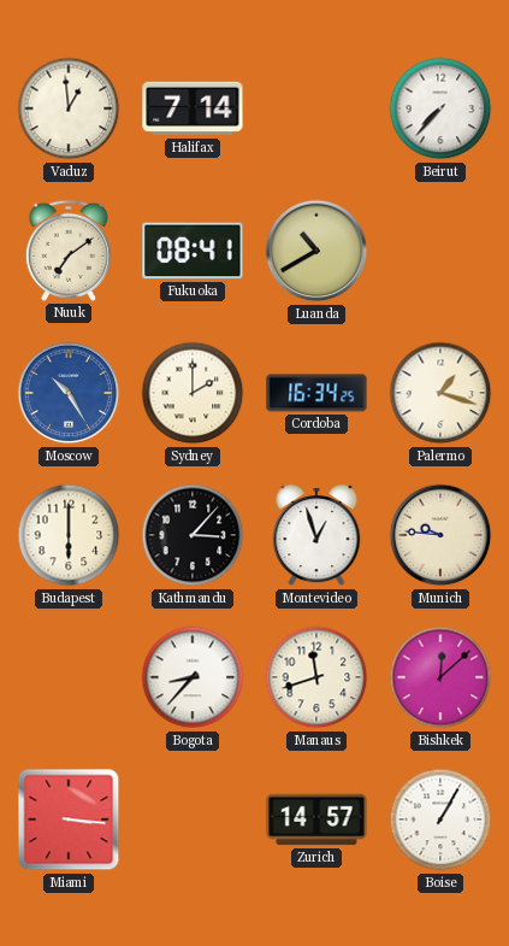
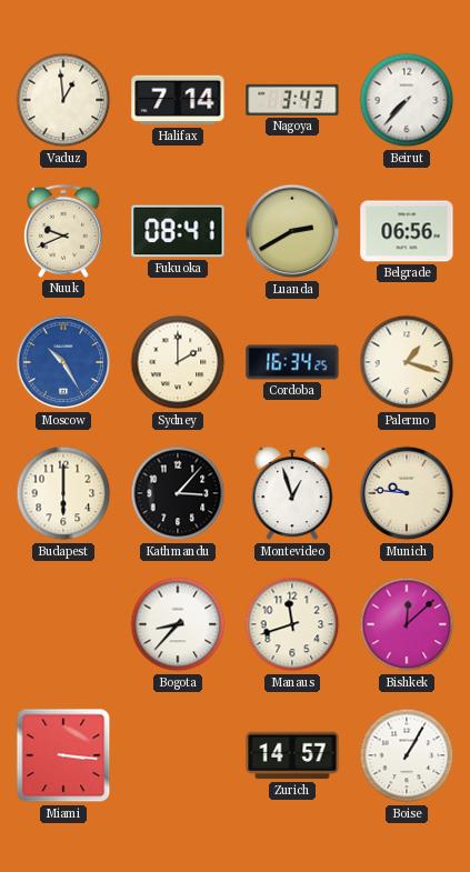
Nagoya: none -> 3:43 (292, 100)
Nuuk: 7:09 -> 9:41 (63, 231)
Luanda: 10:40 -> 2:40 (292, 231)
Belgrade: none -> 06:56 (407, 231)
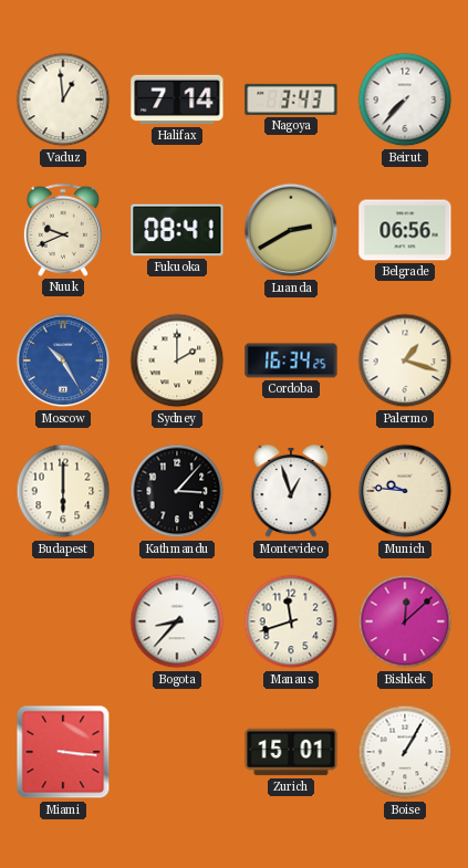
Zurich: 14:57 -> 15:01 (291, 752)
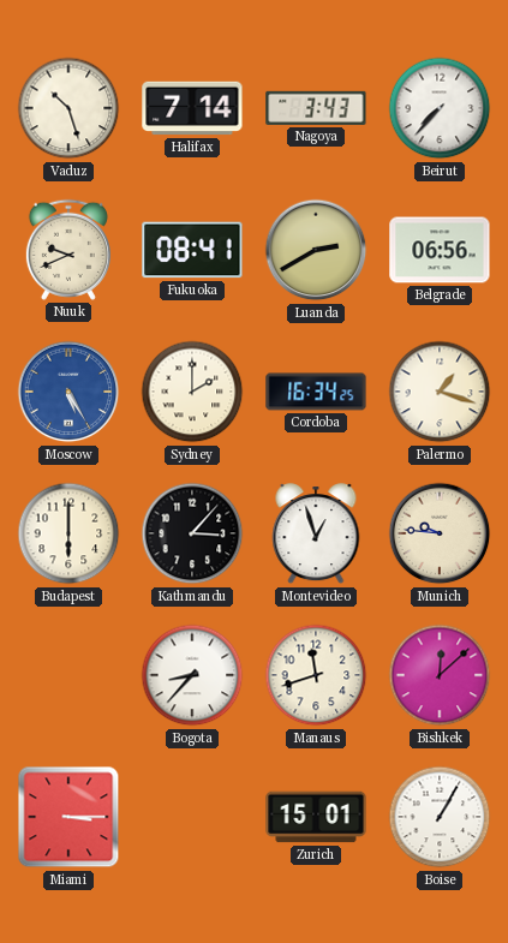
Vaduz: 12:59 -> 10:27 (68, 108)
Moscow: 10:25 -> 5:25 (68, 392)
Miami: 3:16 -> 3:15 (68, 817)
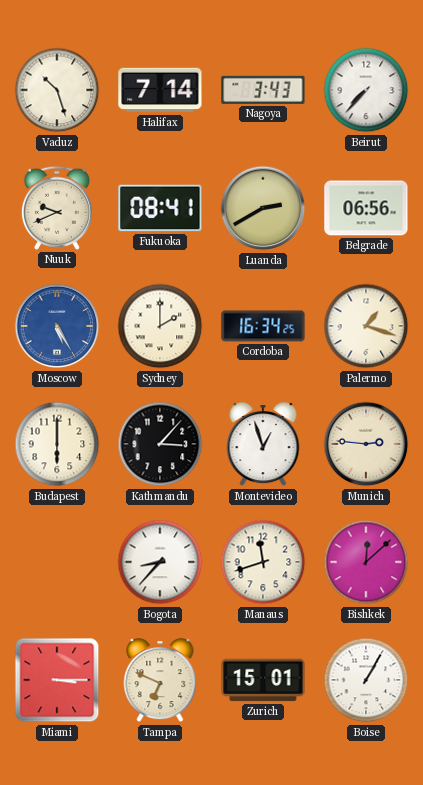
Munich: 9:46 -> 2:46 (366, 444)
Tampa: none -> 6:49 (160, 681)
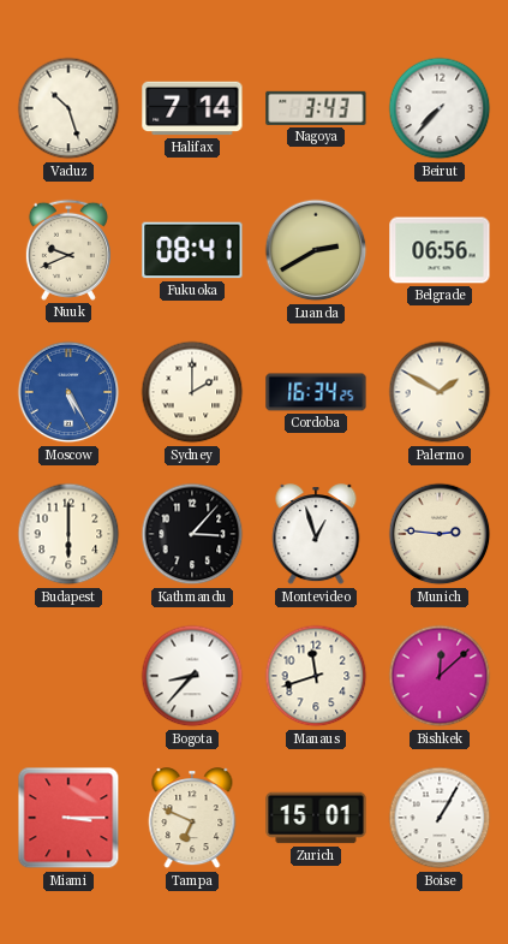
Palermo: 1:18 -> 1:50 (440, 392)
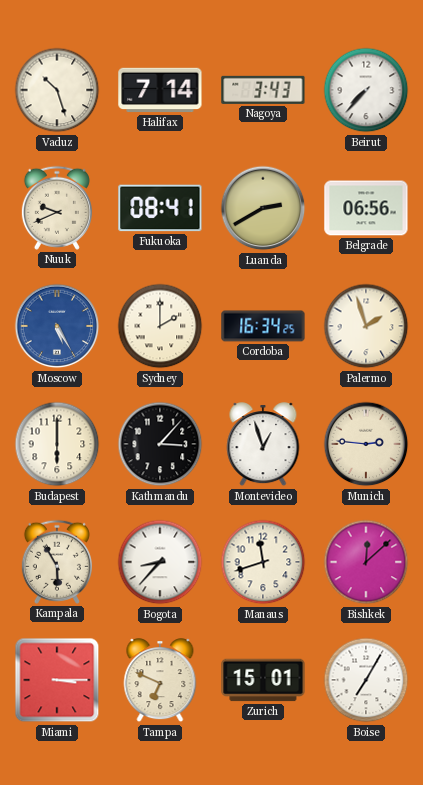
Palermo: 1:50 -> 1:57 (366, 326)
Kampala: none -> 5:55 (57, 562)
Boise: 1:05 -> 7:05 (366, 680)
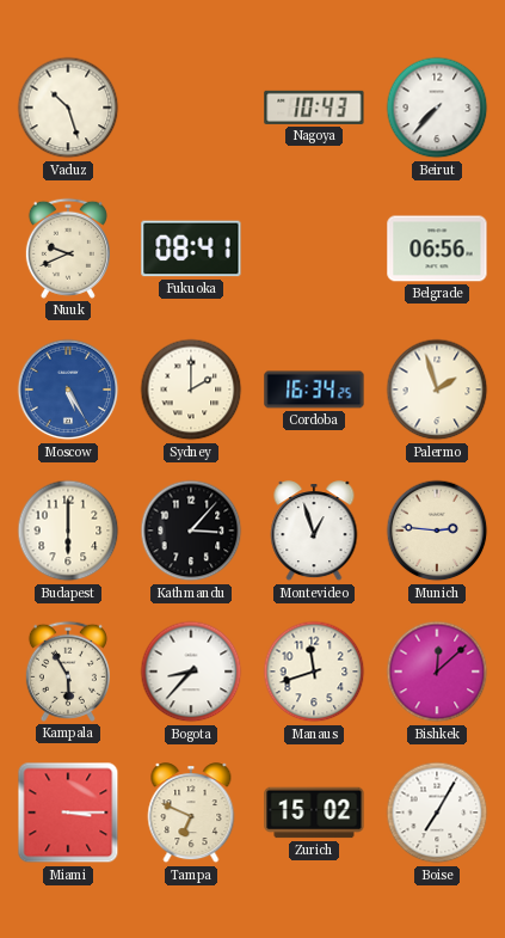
Halifax: 7:14 -> none (160, 90)
Nagoya: 3:43 -> 10:43 (314, 108)
Luanda: 2:40 -> none (263, 208)
Zurich: 15:01 -> 15:02 (314, 813)
